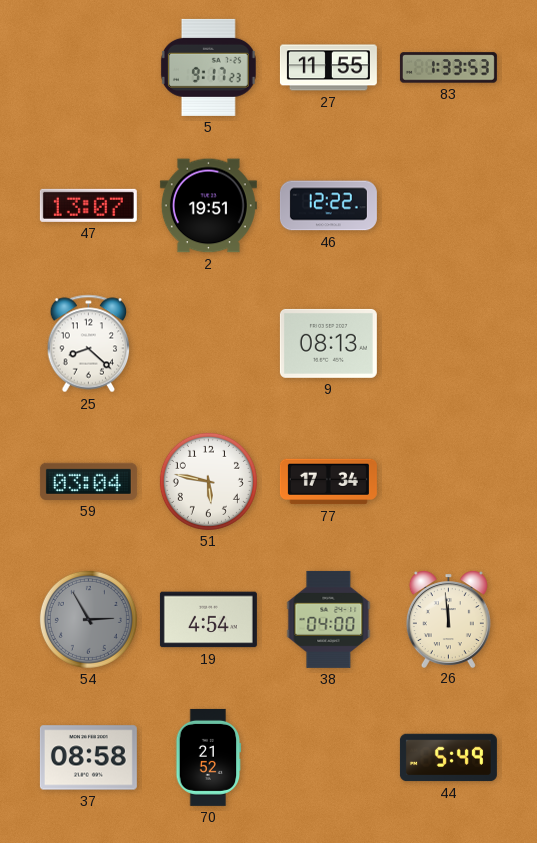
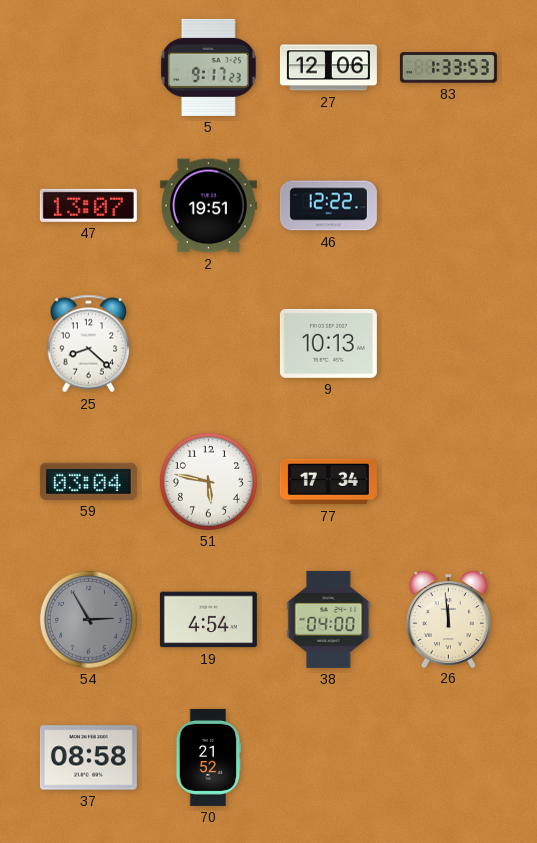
27: 11:55 -> 12:06 (328, 68)
9: 08:13 -> 10:13 (328, 343)
44: 5:49 -> none (448, 758)
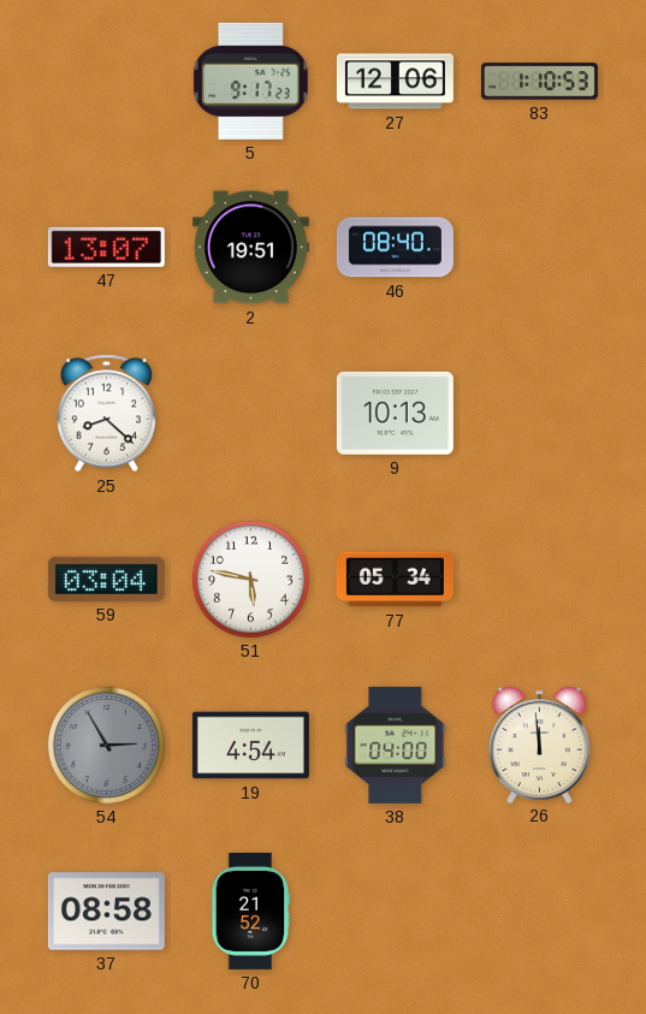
83: 1:33 -> 1:10 (539, 82)
46: 12:22 -> 08:40 (395, 248)
77: 17:34 -> 05:34 (395, 580)
